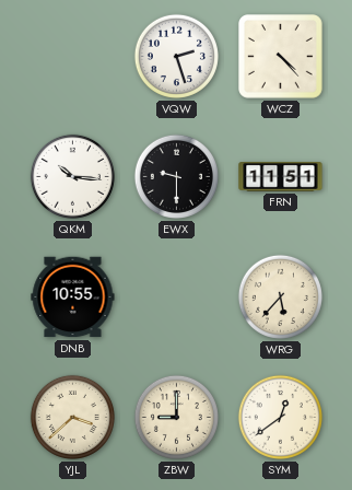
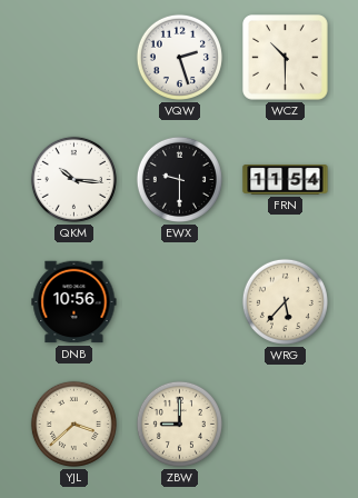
WCZ: 4:23 -> 10:30 (286, 58)
FRN: 11:51 -> 11:54 (286, 180)
DNB: 10:55 -> 10:56 (74, 302)
SYM: 12:39 -> none (280, 417)
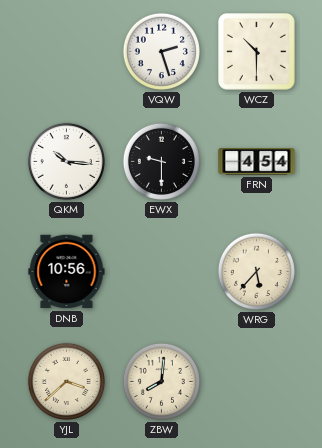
FRN: 11:54 -> 4:54 (257, 162)
ZBW: 9:00 -> 8:01 (161, 381)
